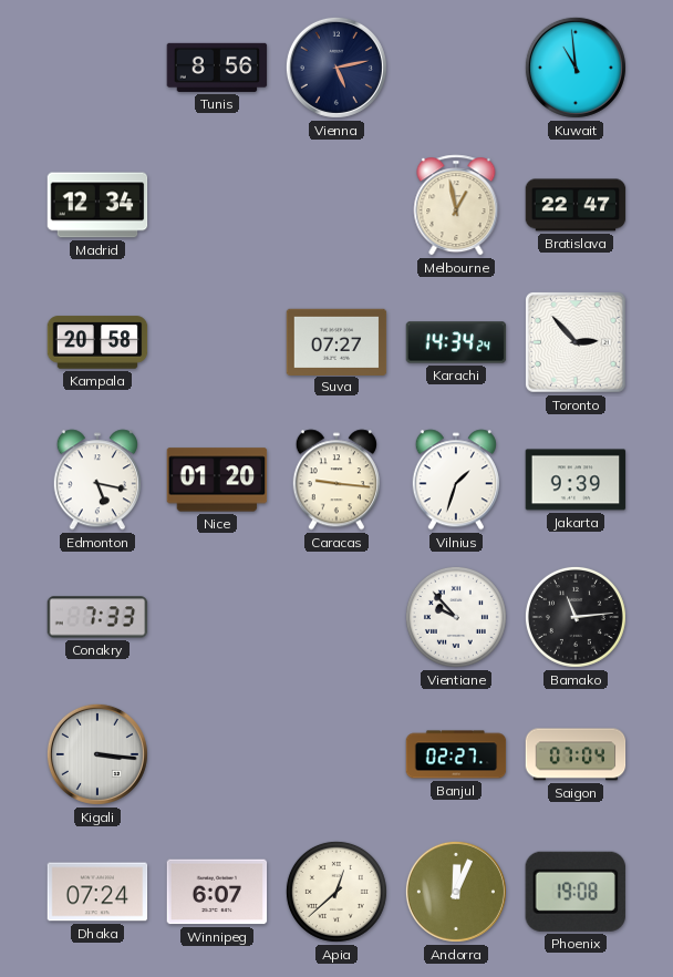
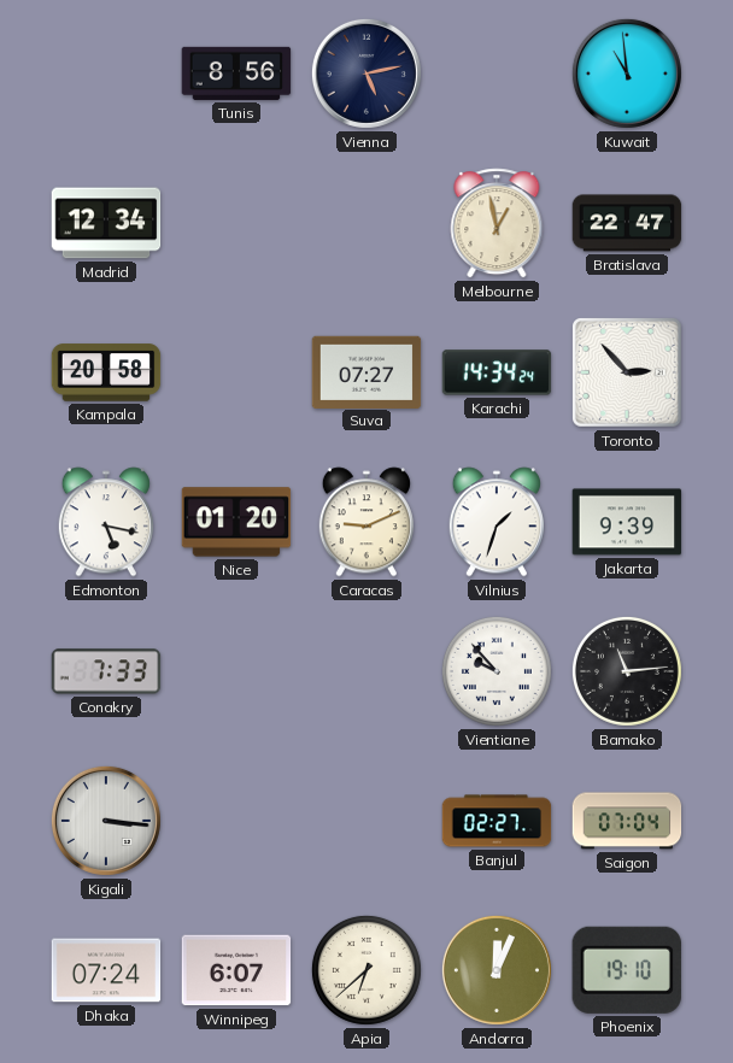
Caracas: 9:16 -> 9:11 (366, 522)
Apia: 12:38 -> 6:38 (366, 970)
Phoenix: 19:08 -> 19:10 (627, 970)
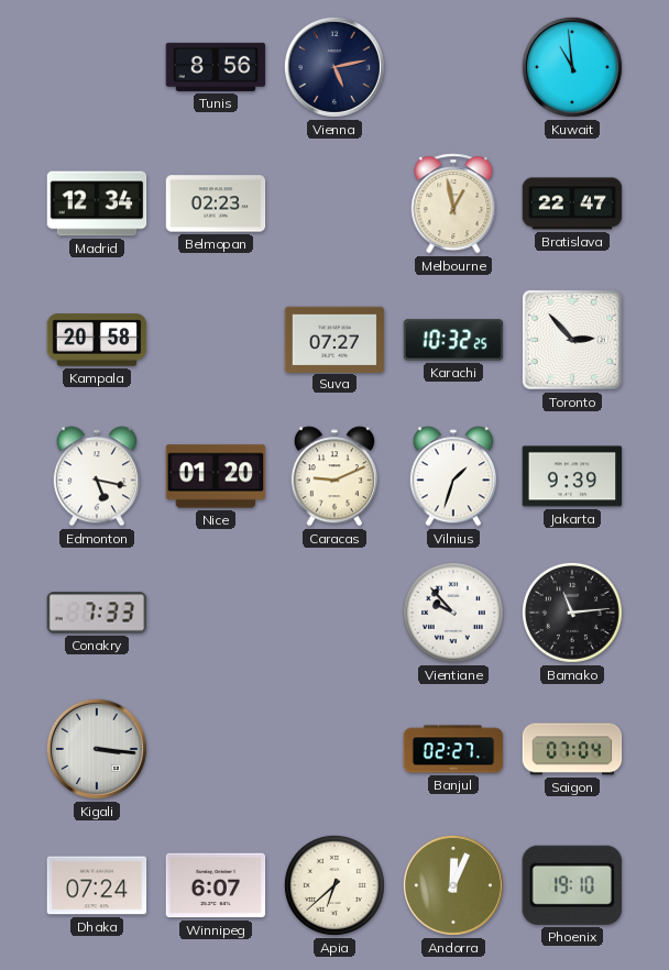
Belmopan: none -> 02:23 (216, 203)
Karachi: 14:34 -> 10:32 (453, 340)
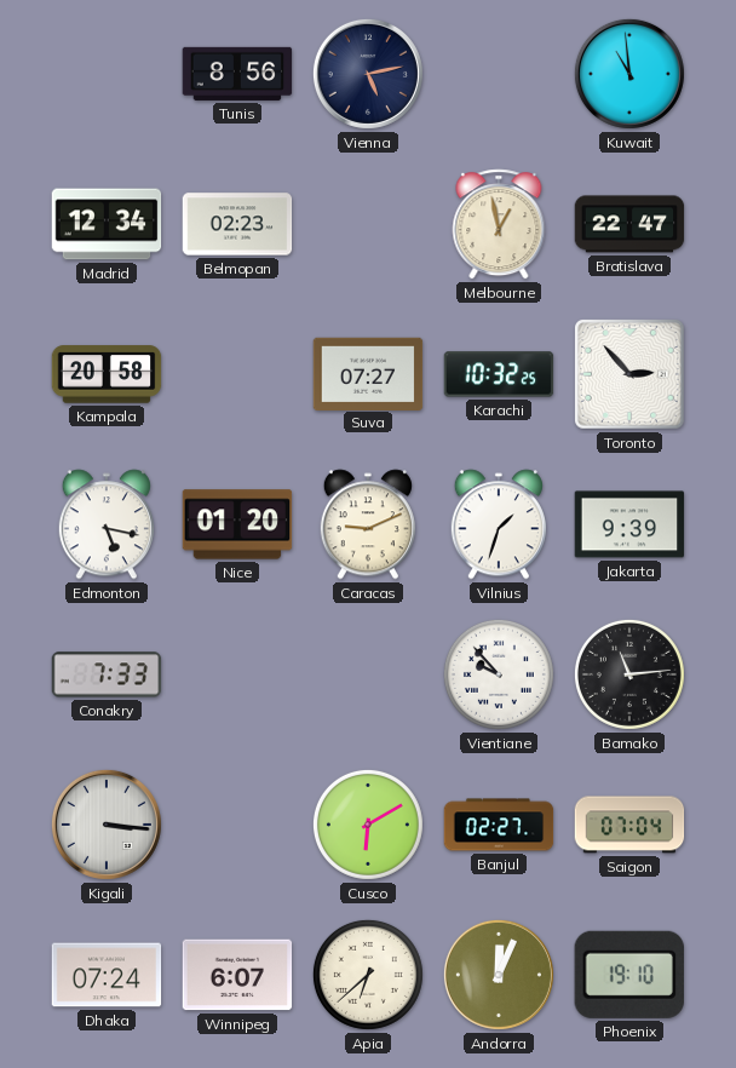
Cusco: none -> 6:10 (368, 825)
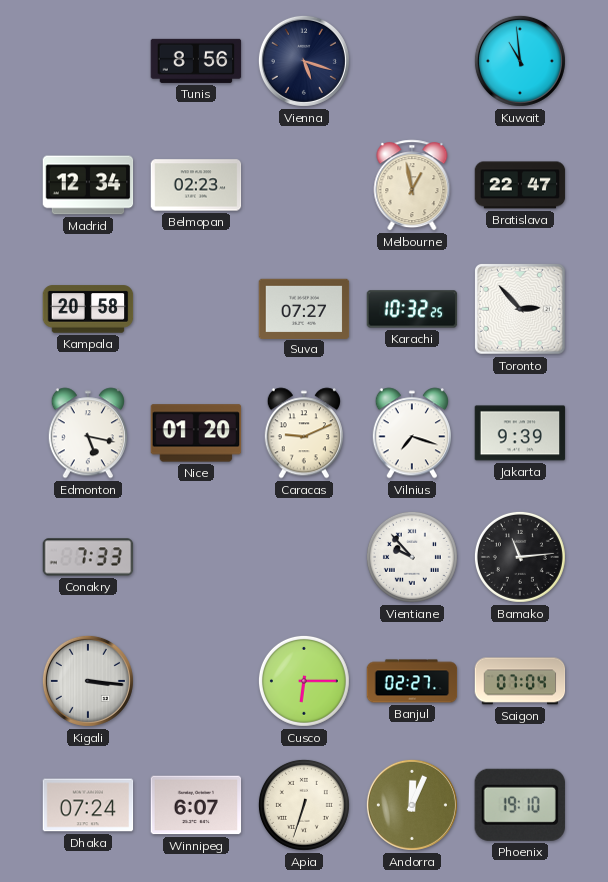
Vienna: 5:13 -> 5:18 (304, 61)
Vilnius: 1:33 -> 7:18 (412, 433)
Cusco: 6:10 -> 6:15 (304, 681)
Apia: 6:38 -> 6:33 (304, 805)
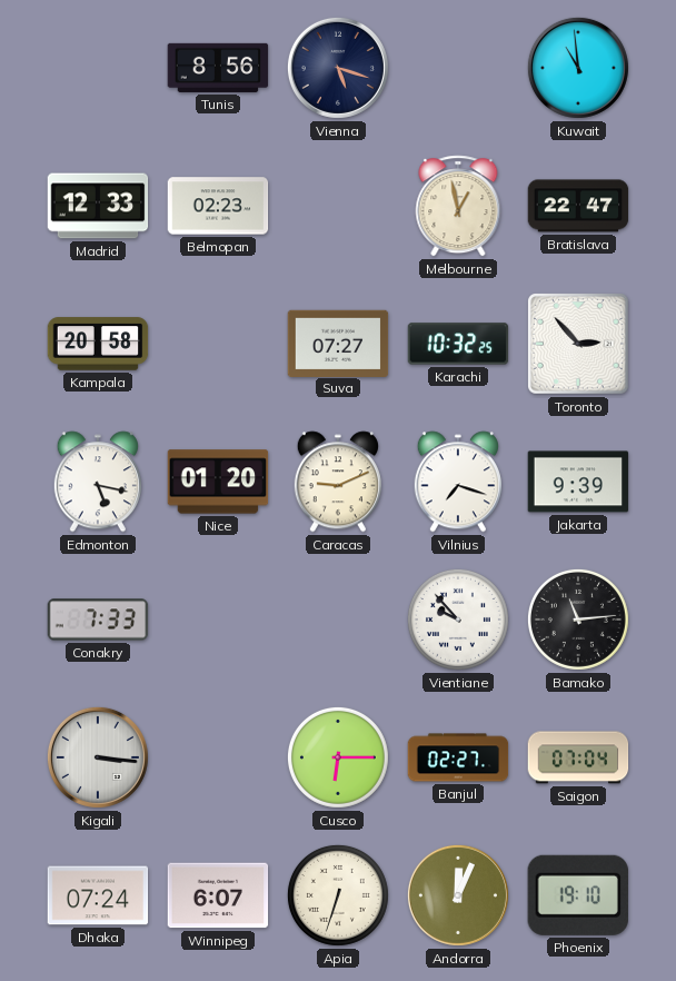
Madrid: 12:34 -> 12:33 (98, 206)
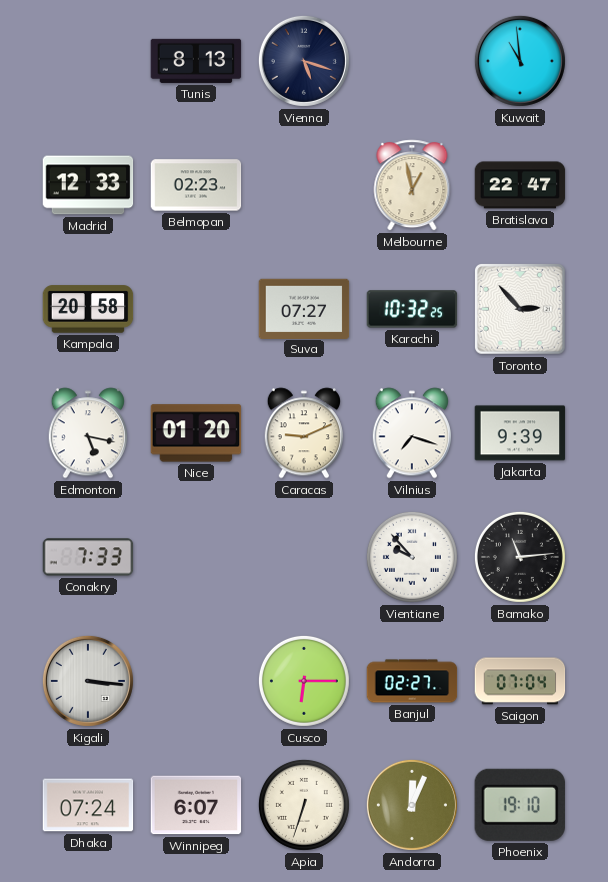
Tunis: 8:56 -> 8:13 (196, 61)
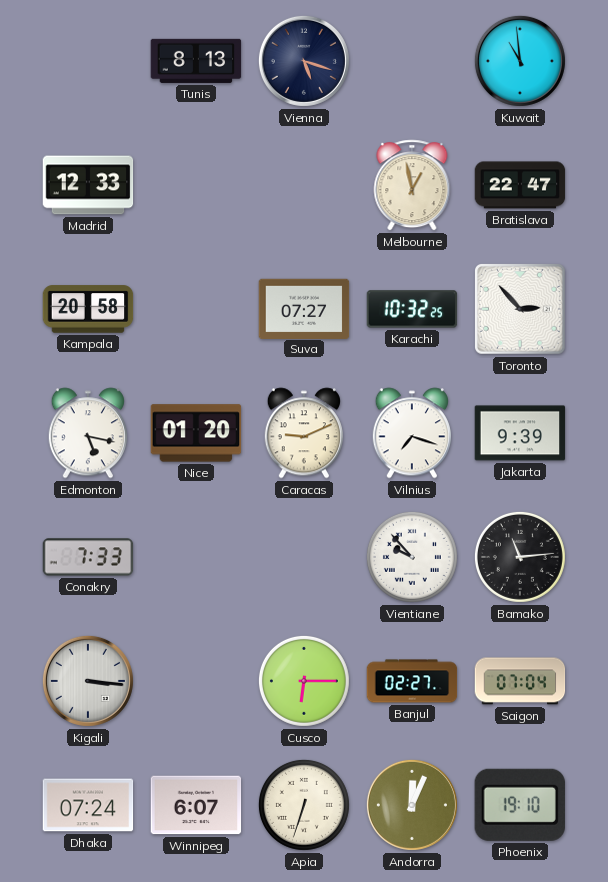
Belmopan: 02:23 -> none (196, 185)
